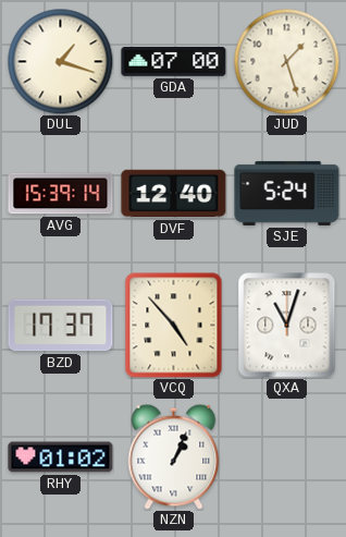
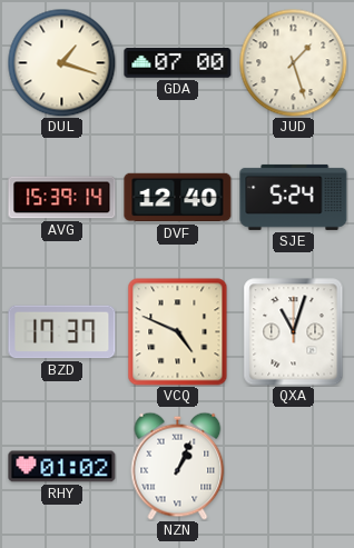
VCQ: 4:53 -> 4:49 (178, 332)
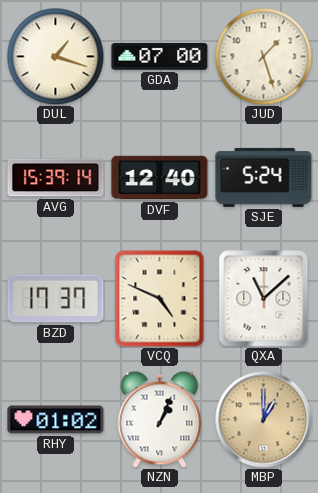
QXA: 11:03 -> 11:08 (264, 299)
MBP: none -> 1:00 (264, 420)
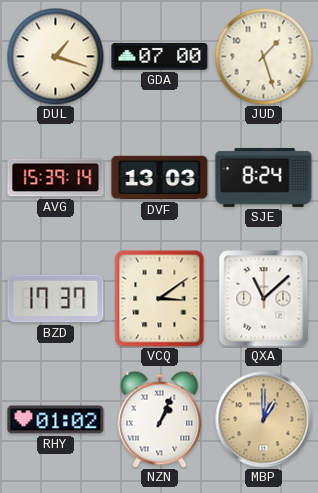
DVF: 12:40 -> 13:03 (160, 178)
SJE: 5:24 -> 8:24 (264, 177)
VCQ: 4:49 -> 3:09 (160, 299)
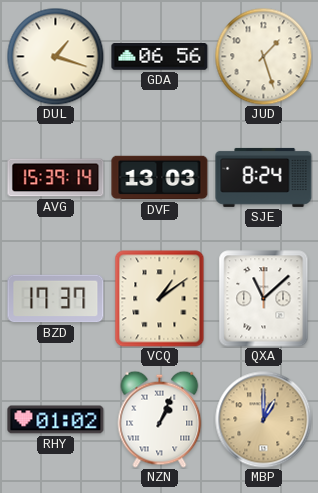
GDA: 07:00 -> 06:56 (160, 57)
VCQ: 3:09 -> 1:09 (160, 299)
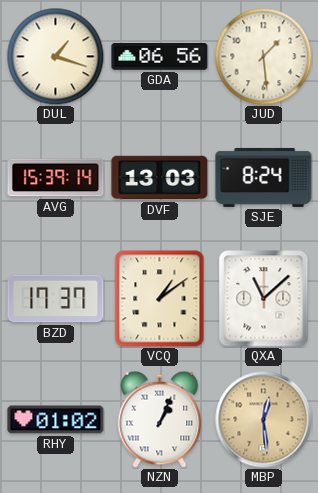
JUD: 1:27 -> 1:29 (263, 56)
MBP: 1:00 -> 12:29 (264, 420)
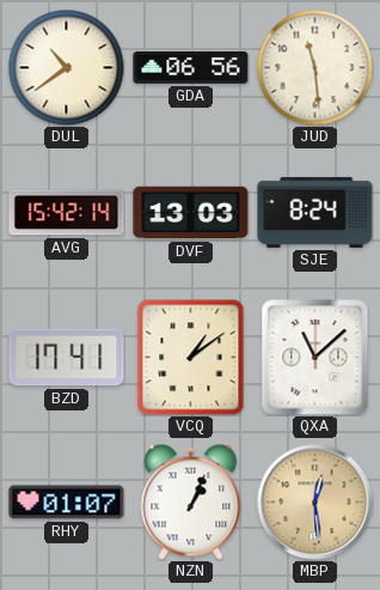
DUL: 1:18 -> 10:39 (66, 67)
JUD: 1:29 -> 11:29 (314, 67)
AVG: 15:39 -> 15:42 (67, 213)
BZD: 17:37 -> 17:41 (67, 358)
RHY: 01:02 -> 01:07 (67, 503)
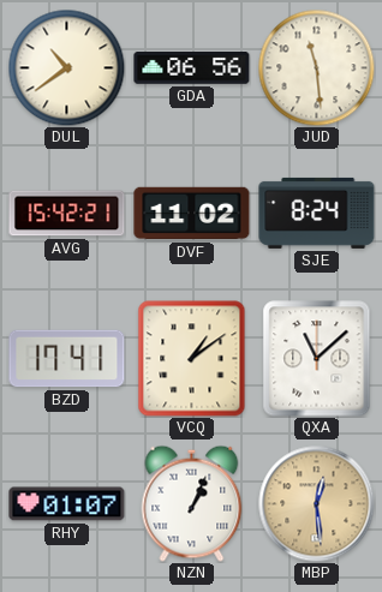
AVG: 15:42:14 -> 15:42:21 (67, 214)
DVF: 13:03 -> 11:02 (192, 214)
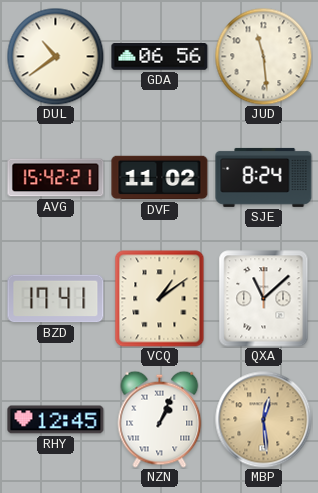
RHY: 01:07 -> 12:45 (56, 420)
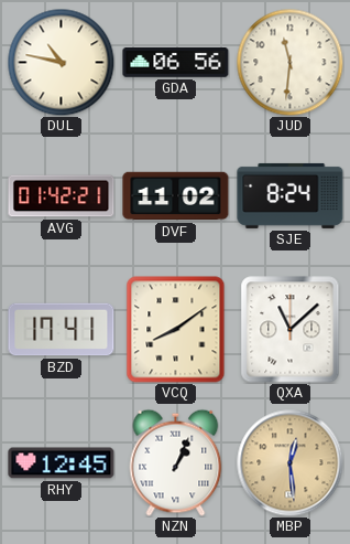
DUL: 10:39 -> 10:47 (61, 62)
JUD: 11:29 -> 11:31 (289, 62)
AVG: 15:42 -> 01:42 (62, 196)
VCQ: 1:09 -> 8:09 (176, 330)
